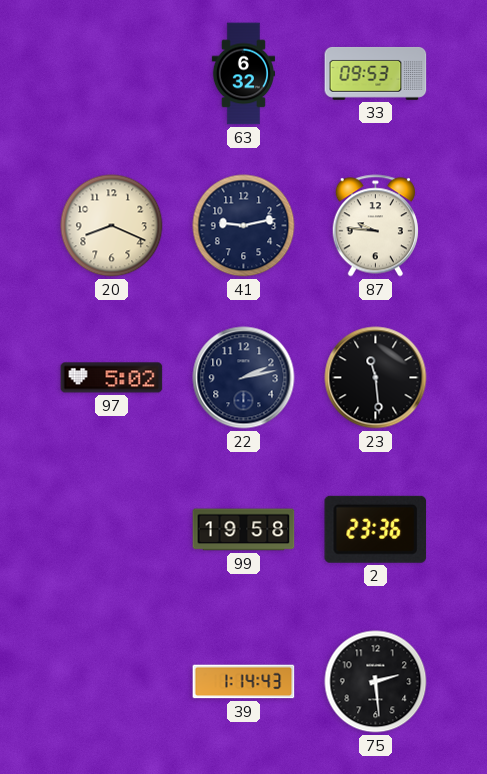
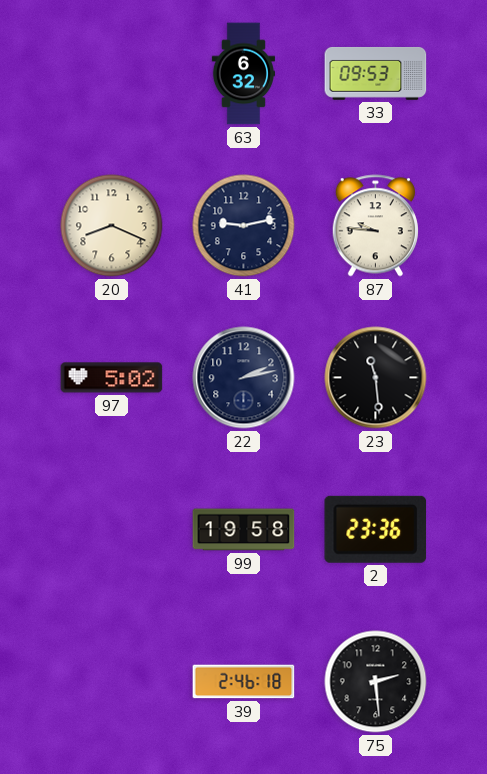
39: 1:14 -> 2:46 (244, 682)
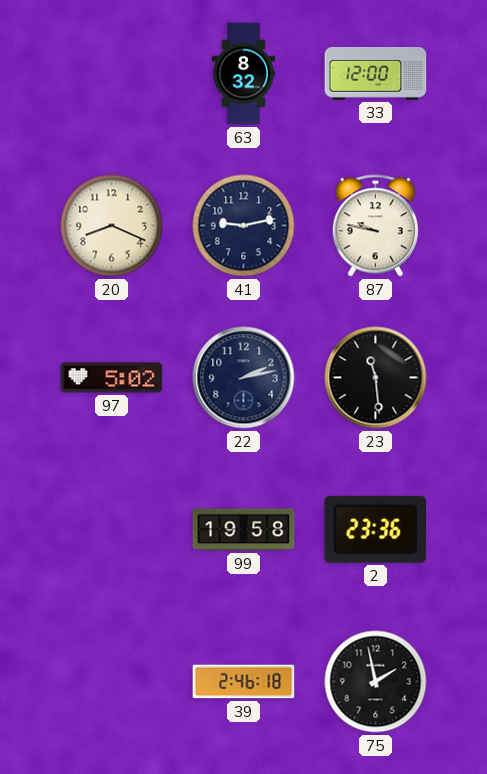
63: 6:32 -> 8:32 (243, 74)
33: 09:53 -> 12:00 (376, 73)
87: 9:46 -> 9:47 (375, 226)
75: 2:29 -> 1:58 (376, 682)
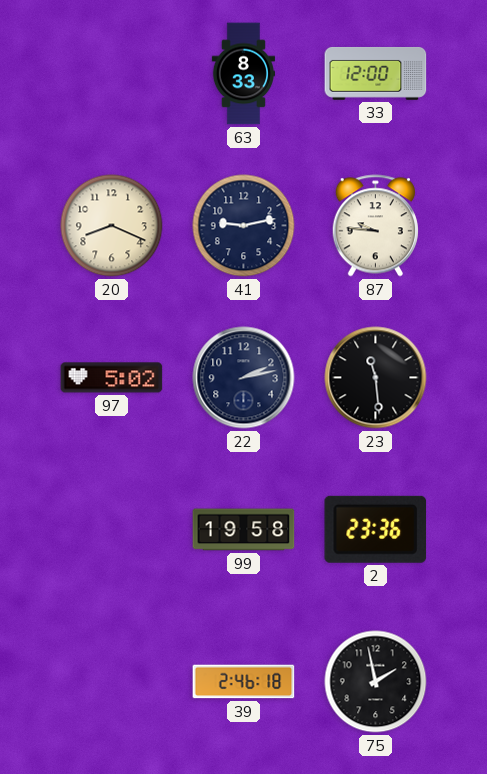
63: 8:32 -> 8:33 (243, 74)
87: 9:47 -> 9:46 (375, 226)
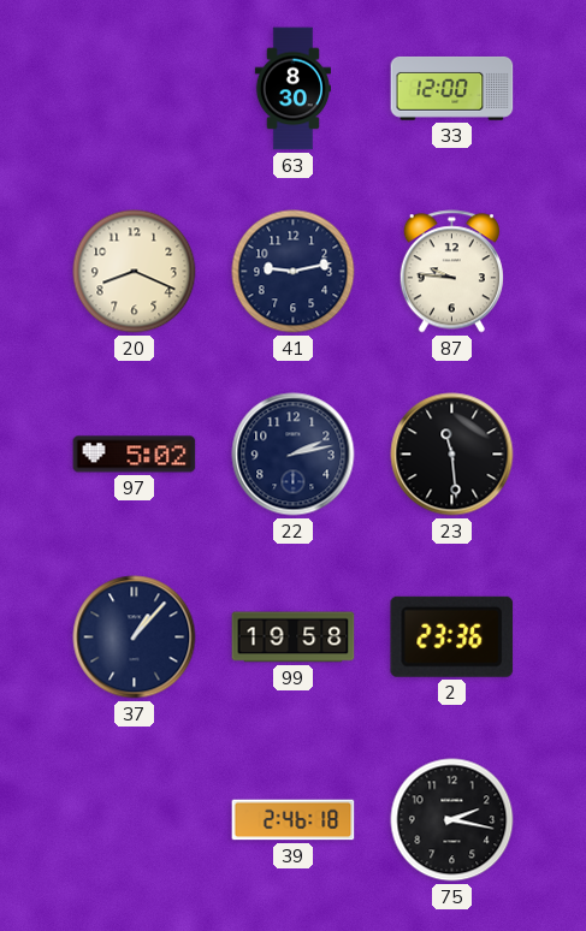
63: 8:33 -> 8:30 (292, 89)
37: none -> 1:07 (135, 638)
75: 1:58 -> 2:17 (452, 820)
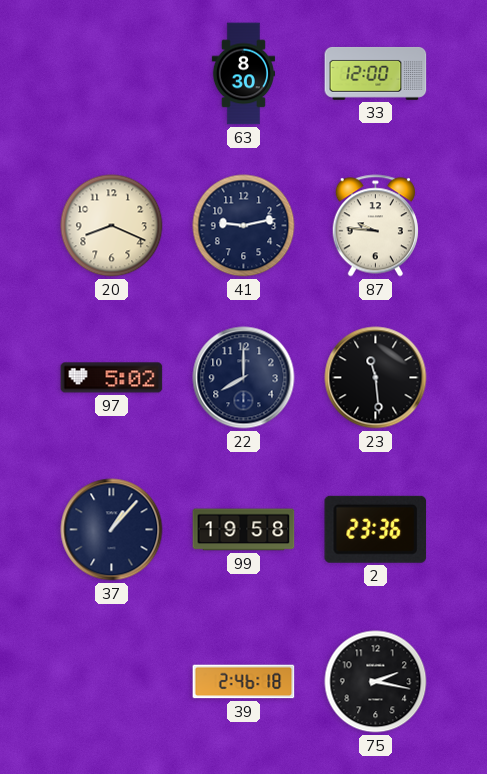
22: 2:13 -> 8:00 (244, 378)
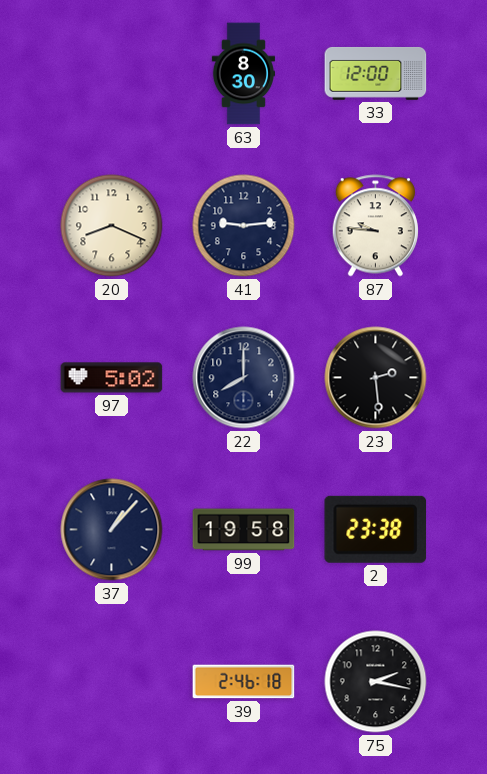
41: 9:13 -> 9:14 (244, 226)
23: 11:29 -> 2:29 (376, 378)
2: 23:36 -> 23:38 (376, 529)
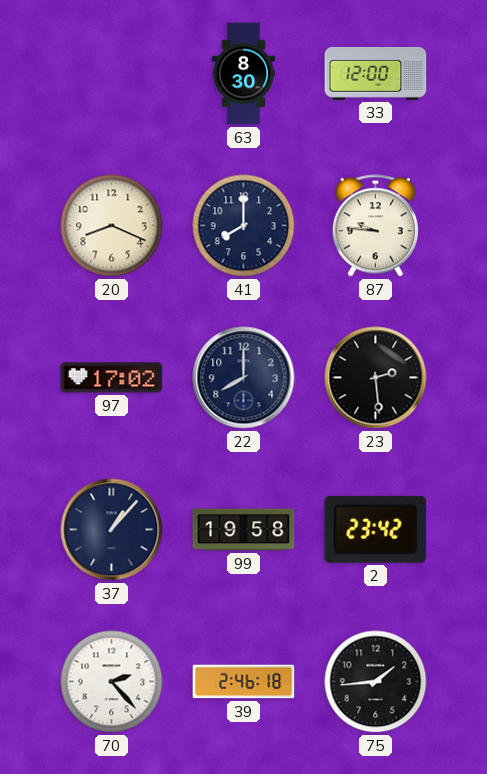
41: 9:14 -> 8:00 (244, 226)
97: 5:02 -> 17:02 (112, 378)
2: 23:38 -> 23:42 (376, 529)
70: none -> 2:23 (112, 682)
75: 2:17 -> 1:44 (376, 682)
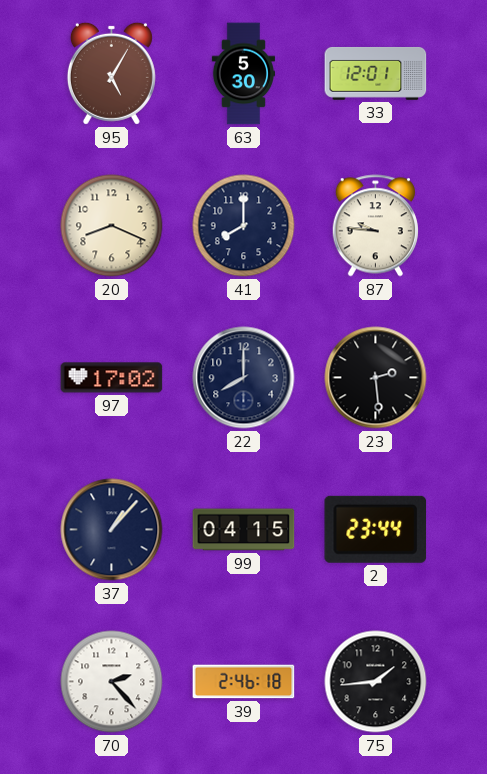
95: none -> 5:05 (111, 73)
63: 8:30 -> 5:30 (243, 74)
33: 12:00 -> 12:01 (376, 73)
99: 19:58 -> 04:15 (244, 530)
2: 23:42 -> 23:44 (376, 529)
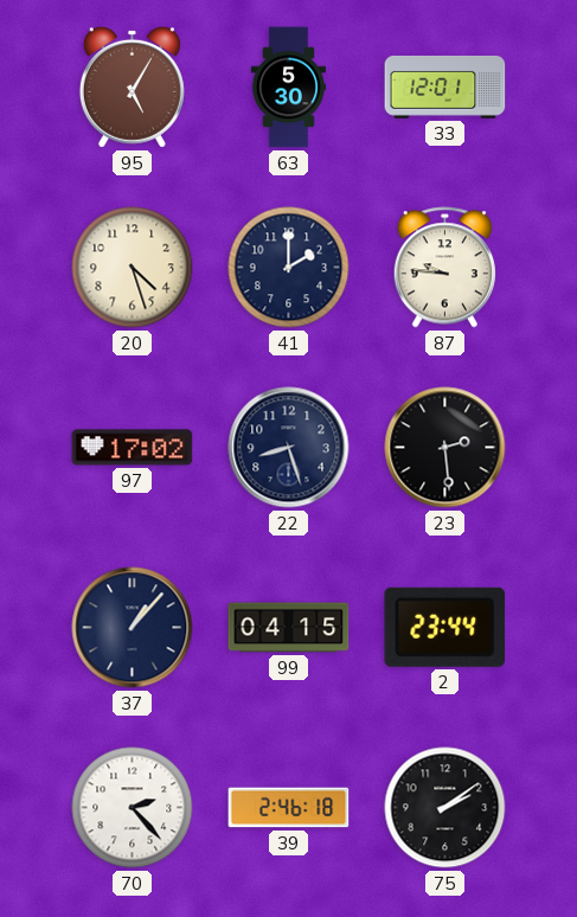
20: 8:19 -> 4:27 (133, 268)
41: 8:00 -> 2:00 (289, 268)
22: 8:00 -> 8:27 (289, 448)
75: 1:44 -> 2:09 (445, 808)
